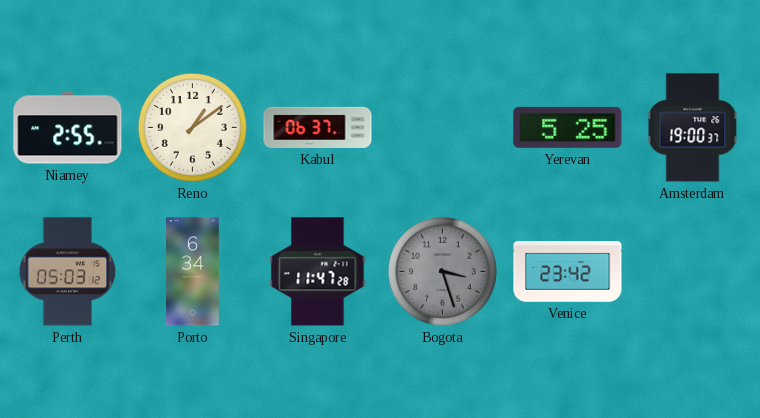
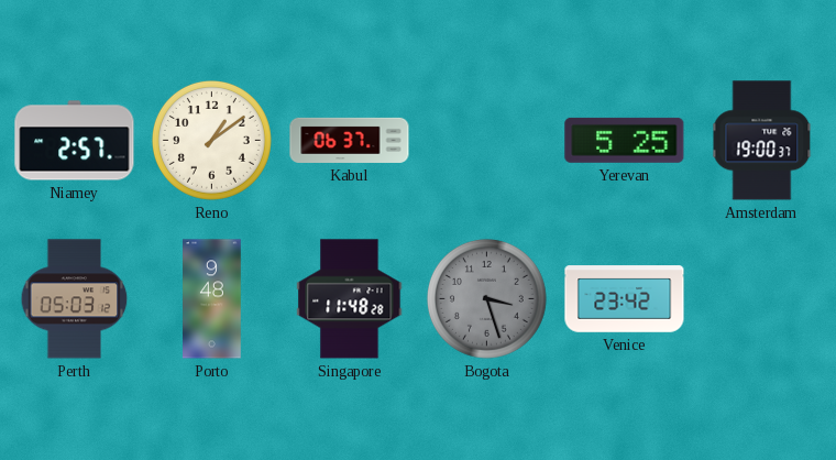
Niamey: 2:55 -> 2:57 (75, 141)
Porto: 6:34 -> 9:48 (212, 299)
Singapore: 11:47 -> 11:48 (350, 299)
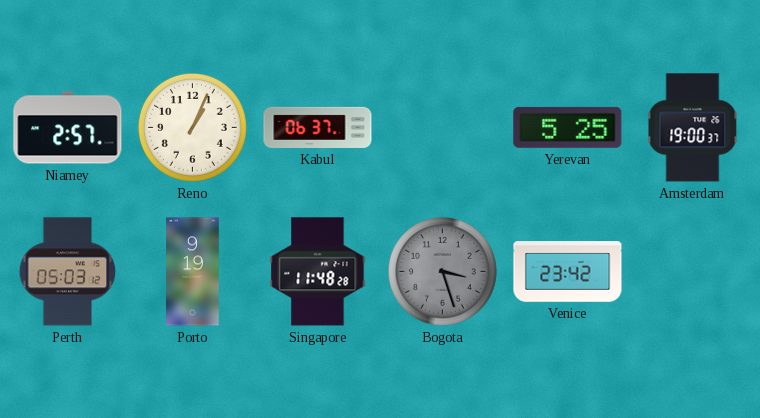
Reno: 1:09 -> 1:04 (192, 127)
Porto: 9:48 -> 9:19 (193, 272)
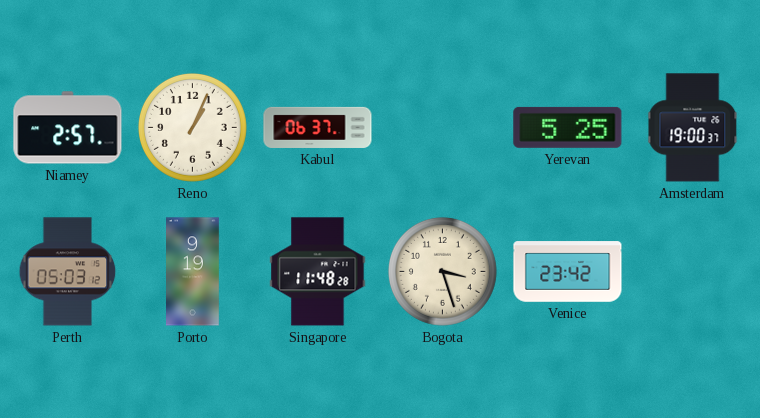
Bogota dial: grey -> cream (442, 271)
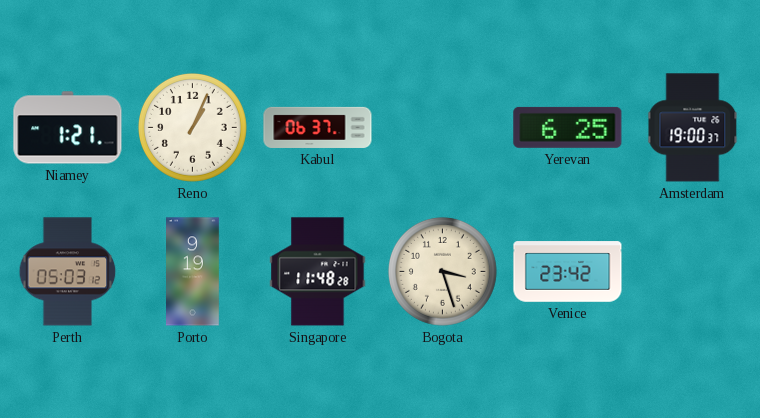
Niamey: 2:57 -> 1:21 (68, 128)
Yerevan: 5:25 -> 6:25 (568, 127)
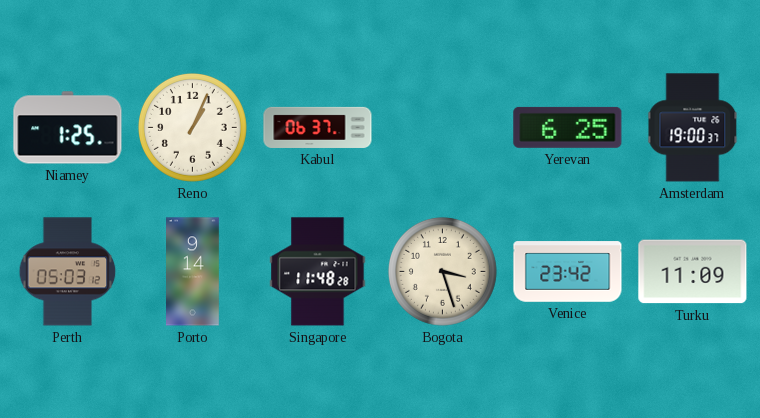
Niamey: 1:21 -> 1:25 (68, 128)
Porto: 9:19 -> 9:14 (193, 272)
Turku: none -> 11:09 (693, 272)
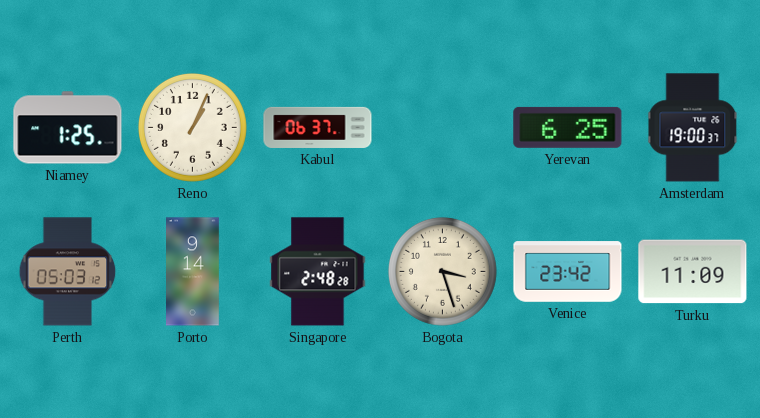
Singapore: 11:48 -> 2:48 (318, 272)
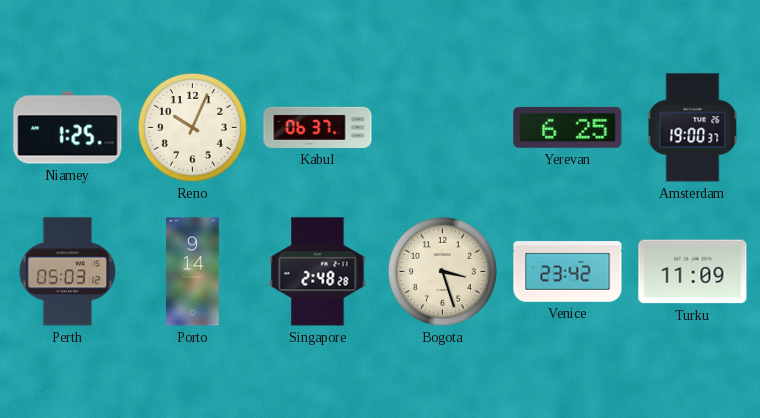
Reno: 1:04 -> 10:04 (192, 127)
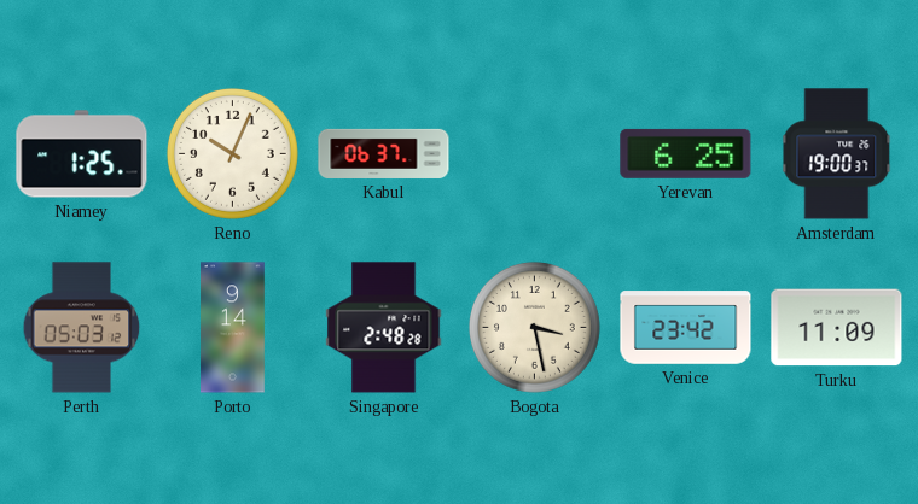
Bogota: 3:27 -> 3:28 (534, 327)
